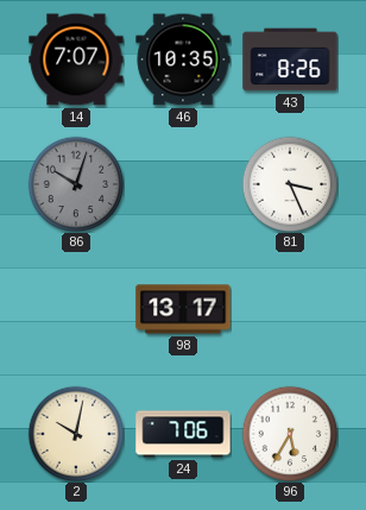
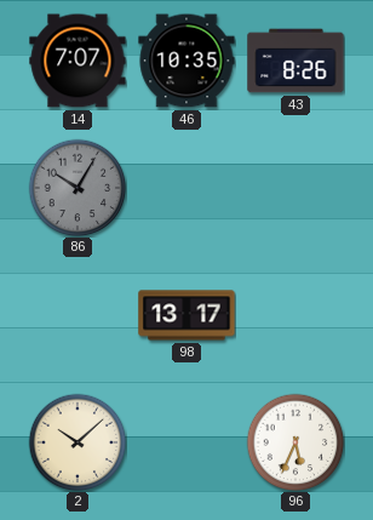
86: 10:03 -> 10:05 (78, 188)
81: 3:26 -> none (290, 184)
2: 10:02 -> 10:08 (78, 442)
24: 7:06 -> none (183, 434)
96: 5:35 -> 5:34 (295, 442)
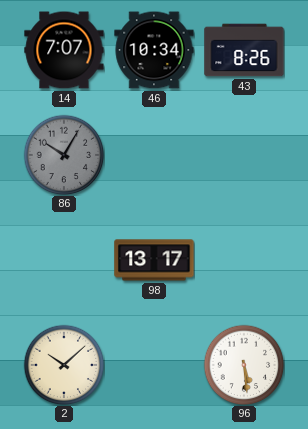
46: 10:35 -> 10:34 (154, 50)
96: 5:34 -> 5:29 (244, 365)
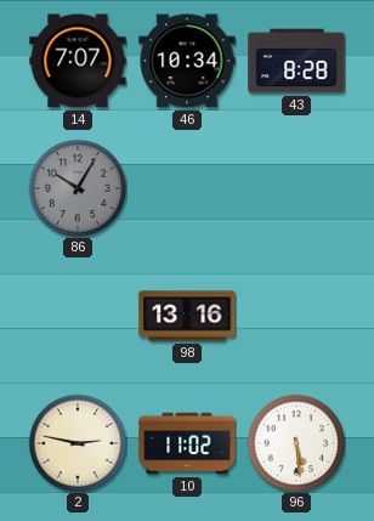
43: 8:26 -> 8:28 (296, 61)
98: 13:17 -> 13:16 (187, 316)
2: 10:08 -> 2:47 (78, 443)
10: none -> 11:02 (187, 443)
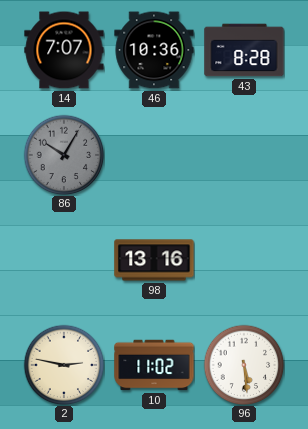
46: 10:34 -> 10:36 (154, 50)
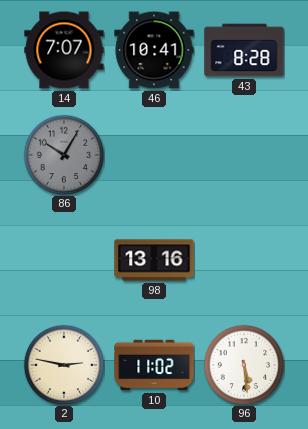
46: 10:36 -> 10:41 (154, 50)
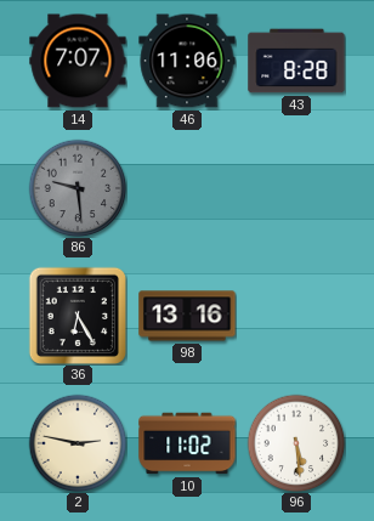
46: 10:41 -> 11:06 (187, 61)
86: 10:05 -> 9:29 (78, 188)
36: none -> 6:25 (76, 315)
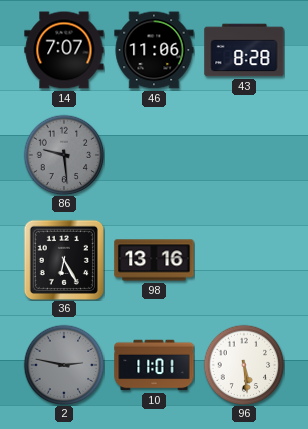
2 dial: cream -> grey (64, 365)
10: 11:02 -> 11:01 (154, 365)
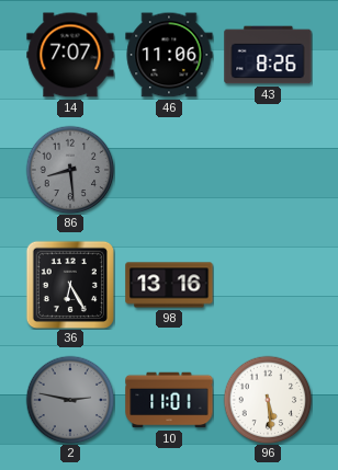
43: 8:28 -> 8:26 (268, 55)
86: 9:29 -> 8:29 (70, 170)
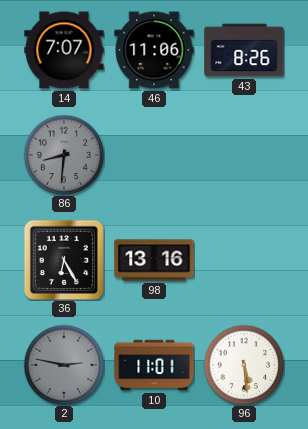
86: 8:29 -> 8:31 (64, 155)
